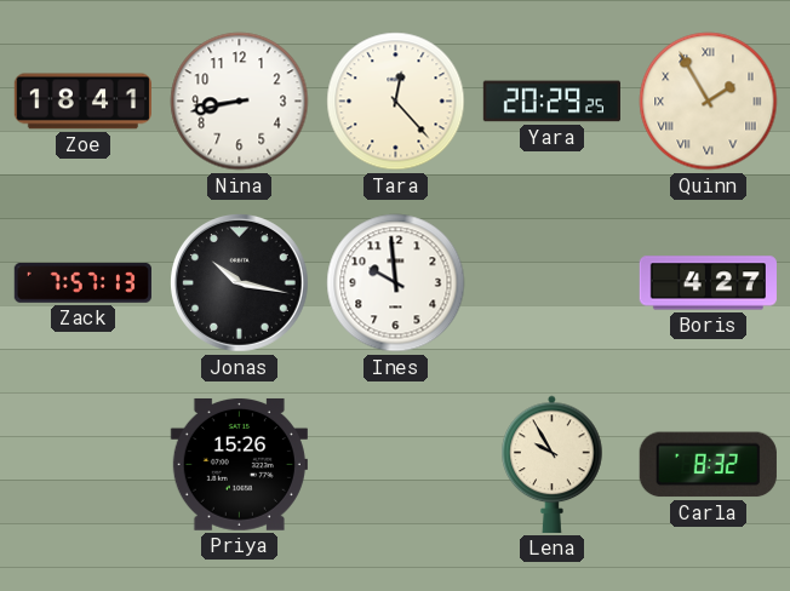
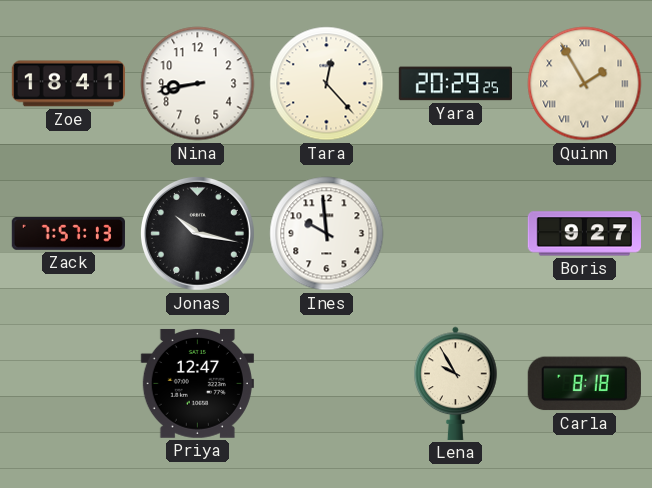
Boris: 4:27 -> 9:27 (584, 234)
Priya: 15:26 -> 12:47 (197, 383)
Carla: 8:32 -> 8:18 (584, 384)
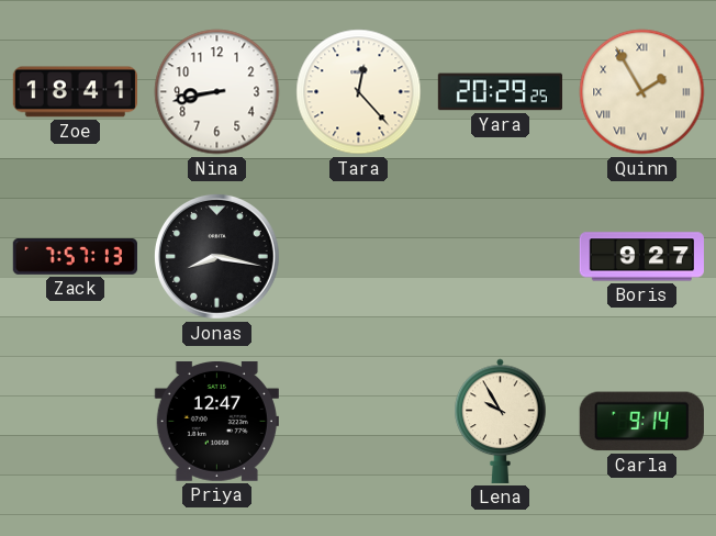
Jonas: 10:17 -> 8:17 (217, 257)
Ines: 9:59 -> none (327, 234)
Carla: 8:18 -> 9:14 (641, 422)
